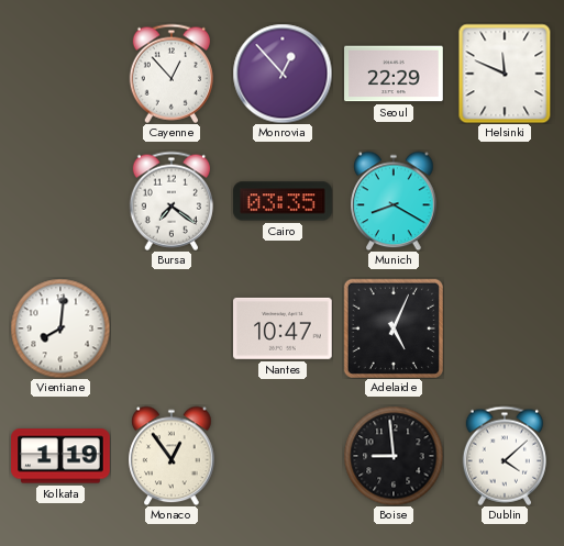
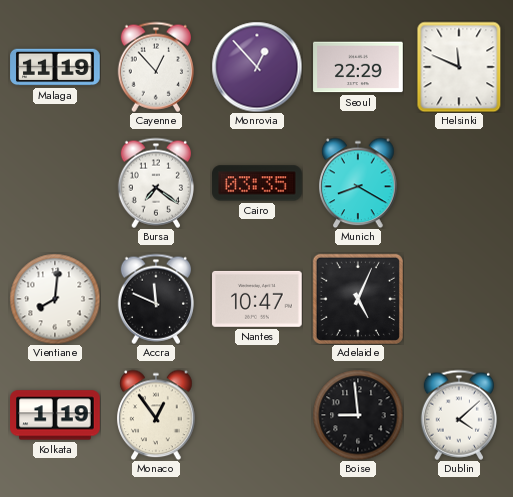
Malaga: none -> 11:19 (55, 67)
Accra: none -> 11:49 (155, 299)
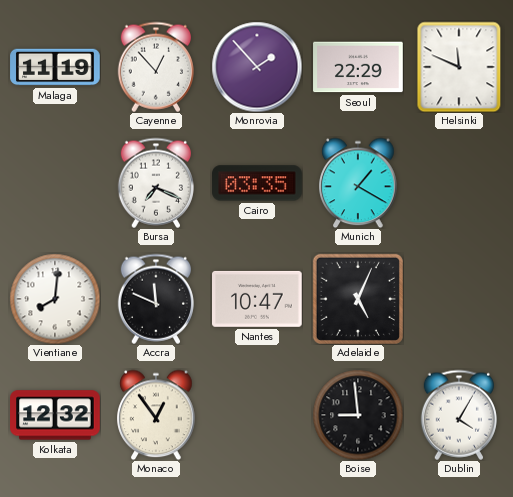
Monrovia: 12:53 -> 1:53 (257, 67)
Bursa: 7:21 -> 7:19 (155, 183)
Munich: 8:20 -> 1:20 (358, 183)
Kolkata: 1:19 -> 12:32 (55, 415)
Dublin: 4:08 -> 4:05 (458, 415)
